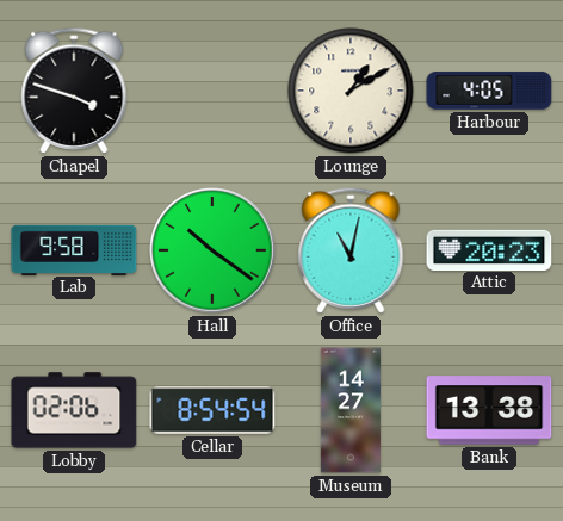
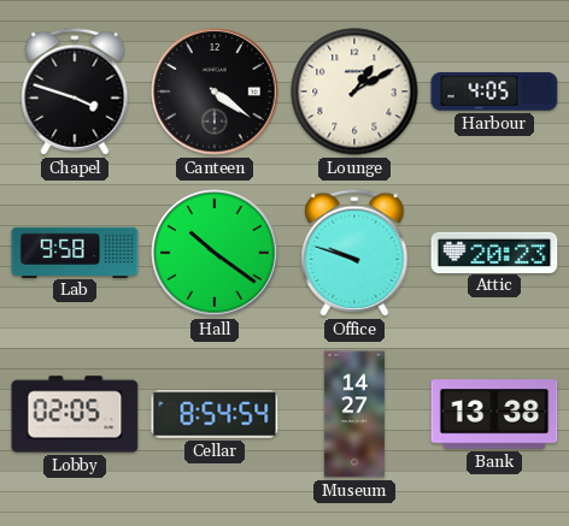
Canteen: none -> 4:21 (215, 91)
Office: 11:02 -> 9:48 (354, 253)
Lobby: 02:06 -> 02:05 (75, 414)
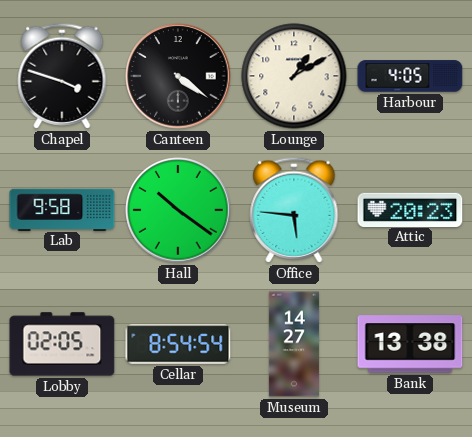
Office: 9:48 -> 5:46 (294, 210)
